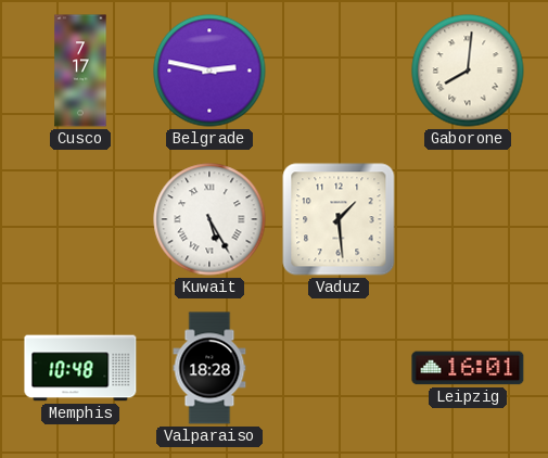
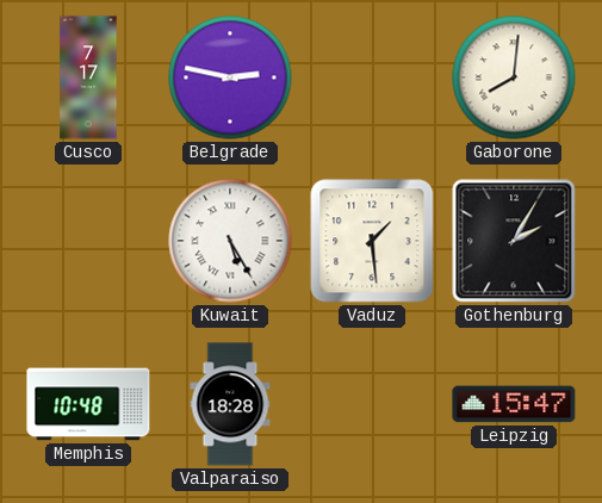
Gothenburg: none -> 2:05 (514, 241)
Leipzig: 16:01 -> 15:47 (514, 404)
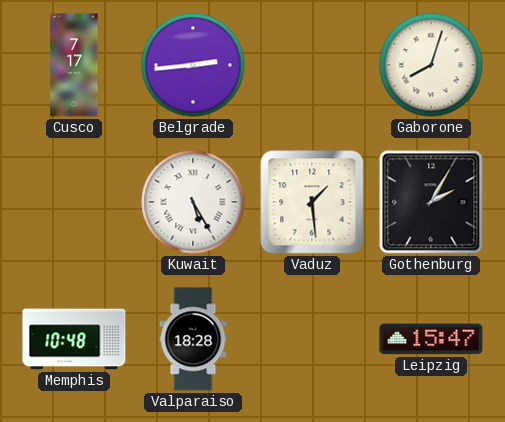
Belgrade: 2:47 -> 2:44 (193, 65)
Gaborone: 8:01 -> 8:03 (431, 65)
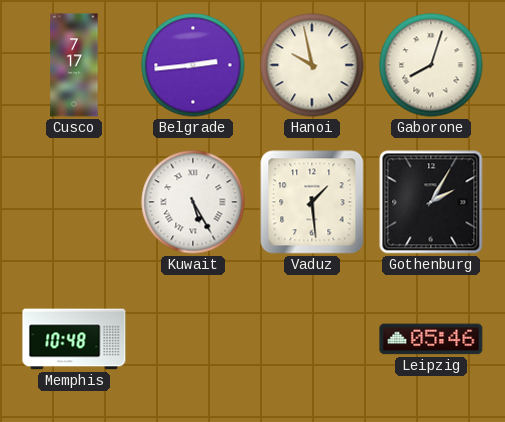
Hanoi: none -> 9:58 (312, 65)
Valparaiso: 18:28 -> none (193, 339)
Leipzig: 15:47 -> 05:46 (431, 339)
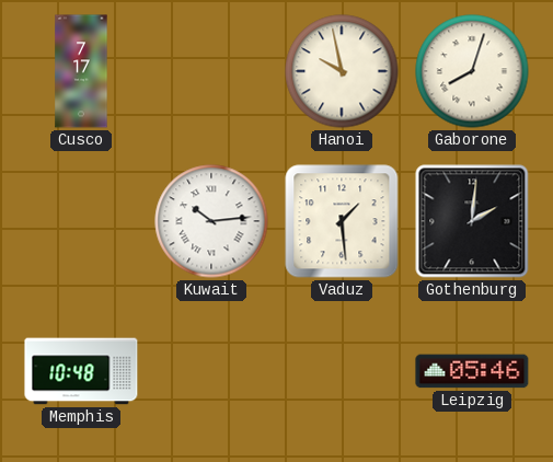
Belgrade: 2:44 -> none (193, 65)
Kuwait: 5:25 -> 10:14 (211, 221)
Gothenburg: 2:05 -> 2:01 (472, 221)
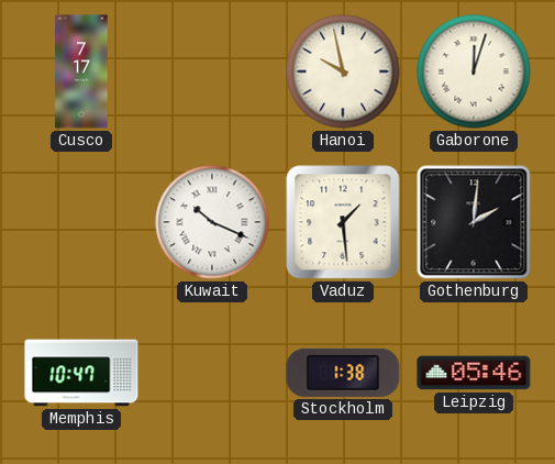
Gaborone: 8:03 -> 12:03 (474, 71)
Kuwait: 10:14 -> 10:19 (212, 222)
Memphis: 10:48 -> 10:47 (81, 373)
Stockholm: none -> 1:38 (343, 373)
